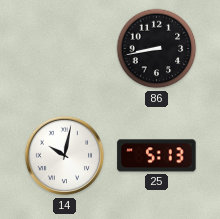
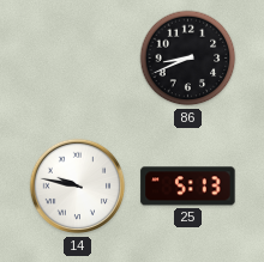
86: 8:43 -> 8:41 (188, 59)
14: 10:02 -> 9:47 (78, 187)
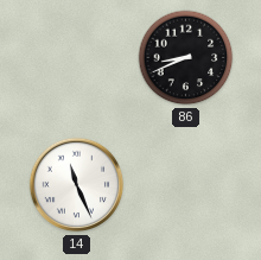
14: 9:47 -> 11:26 (77, 185)
25: 5:13 -> none (188, 187)
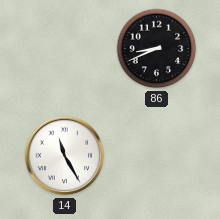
14: 11:26 -> 11:25 (65, 156)
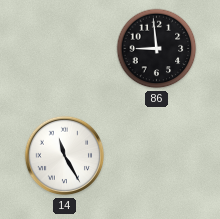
86: 8:41 -> 8:59 (157, 49)
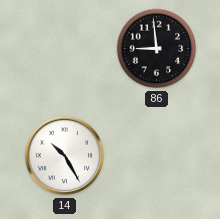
14: 11:25 -> 10:25 (65, 156)
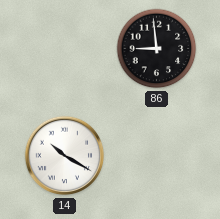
14: 10:25 -> 10:20 (65, 156)
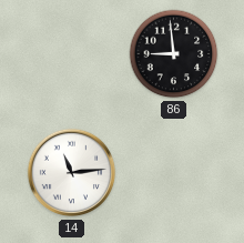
14: 10:20 -> 11:14 (72, 173)
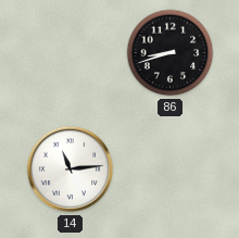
86: 8:59 -> 8:42 (171, 53)
